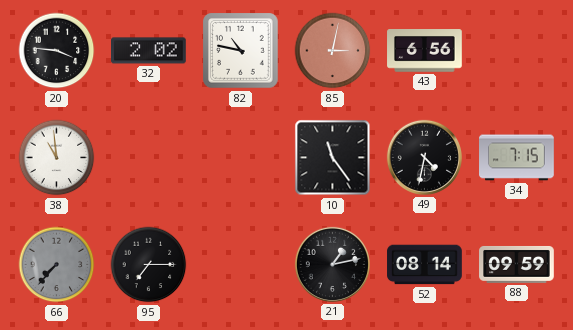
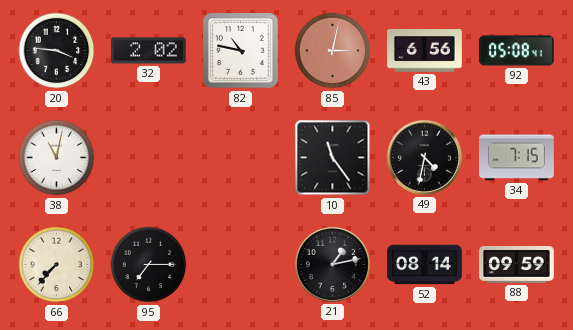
92: none -> 05:08 (517, 51)
38: 10:59 -> 11:02 (57, 158)
66 dial: grey -> cream (57, 265)
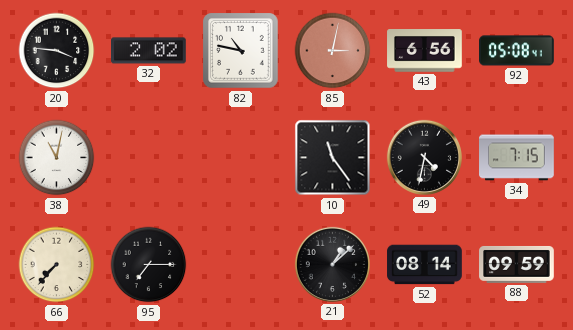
21: 1:13 -> 1:08 (332, 264)
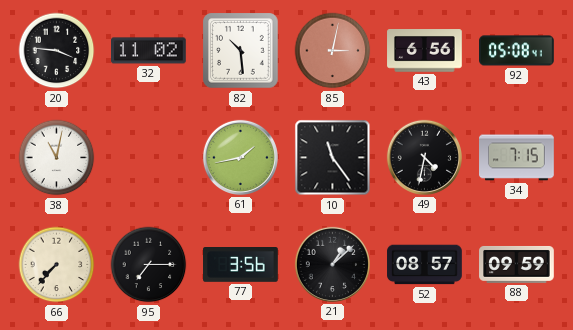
32: 2:02 -> 11:02 (149, 51)
82: 10:47 -> 10:29 (241, 51)
61: none -> 1:43 (240, 157)
77: none -> 3:56 (241, 265)
52: 08:14 -> 08:57 (425, 265)
